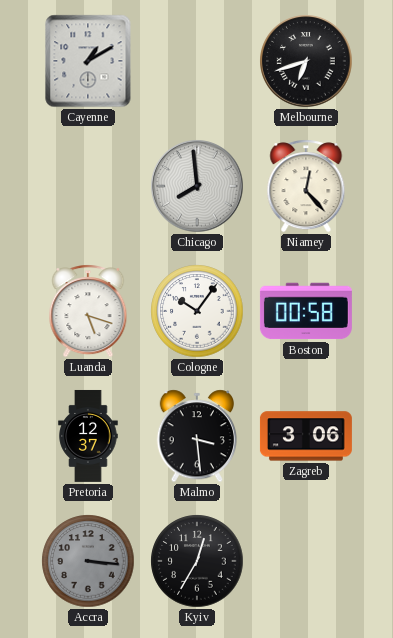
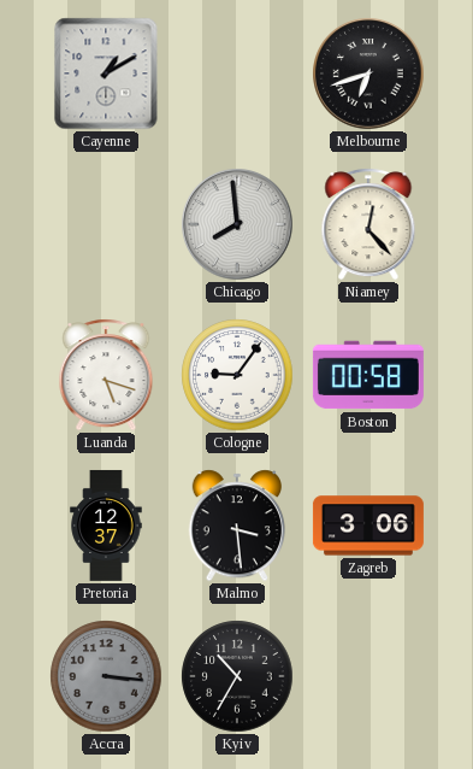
Cologne: 10:06 -> 9:06 (237, 375)
Kyiv: 12:35 -> 10:35 (237, 676)
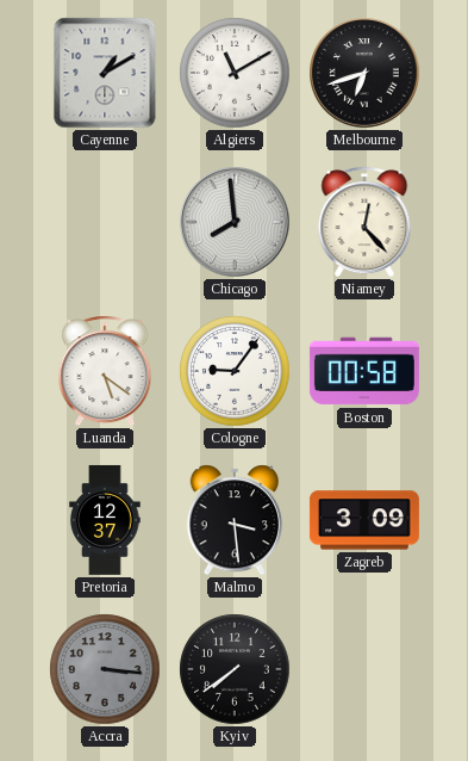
Algiers: none -> 11:10 (235, 73)
Luanda: 5:18 -> 5:21 (105, 371)
Zagreb: 3:06 -> 3:09 (364, 520)
Kyiv: 10:35 -> 7:39 (235, 669)
